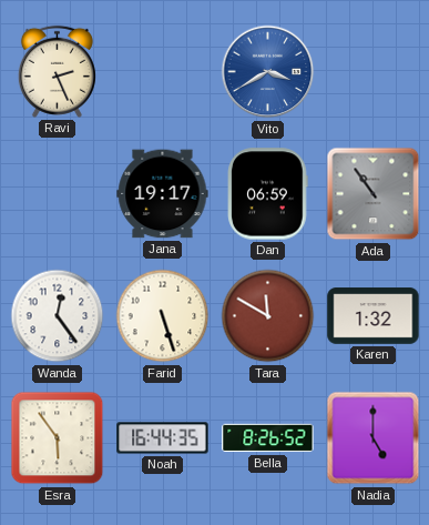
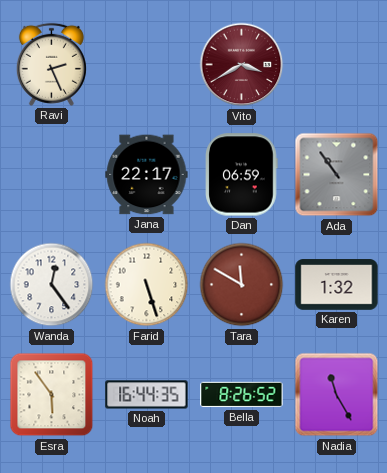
Vito dial: blue -> burgundy (242, 65)
Jana: 19:17 -> 22:17 (147, 175)
Nadia: 5:00 -> 11:25 (337, 395)
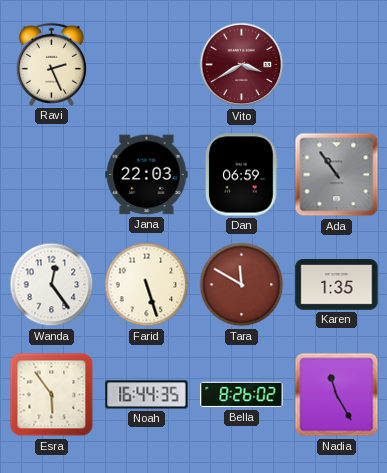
Jana: 22:17 -> 22:03 (147, 175)
Karen: 1:32 -> 1:35 (337, 285)
Bella: 8:26:52 -> 8:26:02 (242, 395)
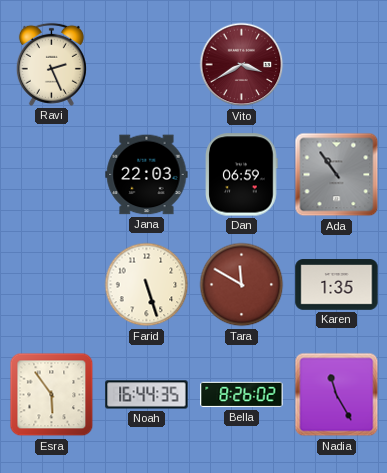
Wanda: 12:24 -> none (52, 285)
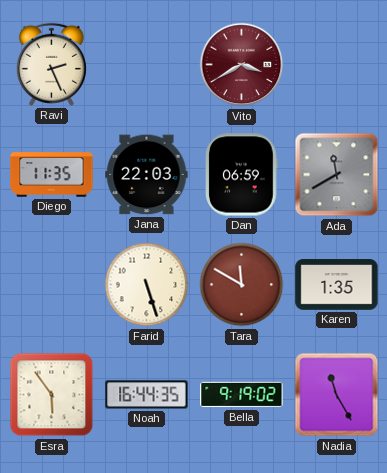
Diego: none -> 11:35 (52, 175)
Ada: 10:54 -> 11:40 (337, 175)
Bella: 8:26 -> 9:19 (242, 395)
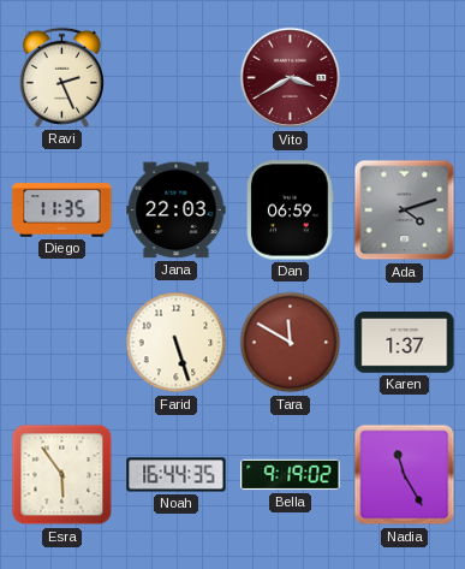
Ada: 11:40 -> 4:12 (405, 211)
Karen: 1:35 -> 1:37 (405, 343)
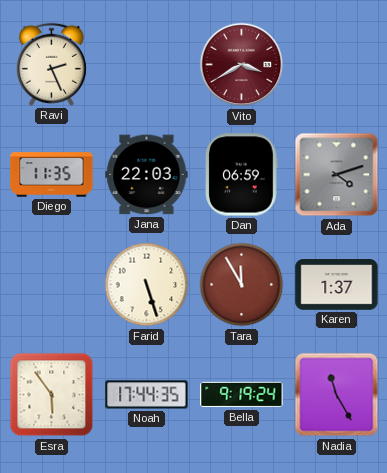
Tara: 11:50 -> 11:55 (242, 285)
Noah: 16:44 -> 17:44 (147, 395)
Bella: 9:19:02 -> 9:19:24 (242, 395)
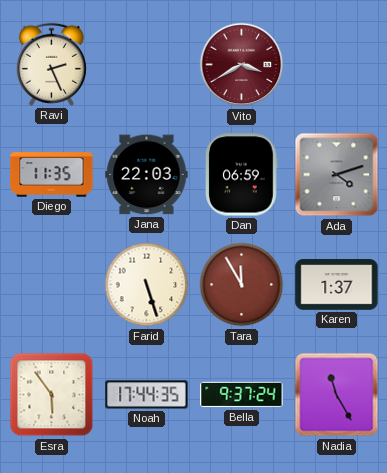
Bella: 9:19 -> 9:37 (242, 395)
